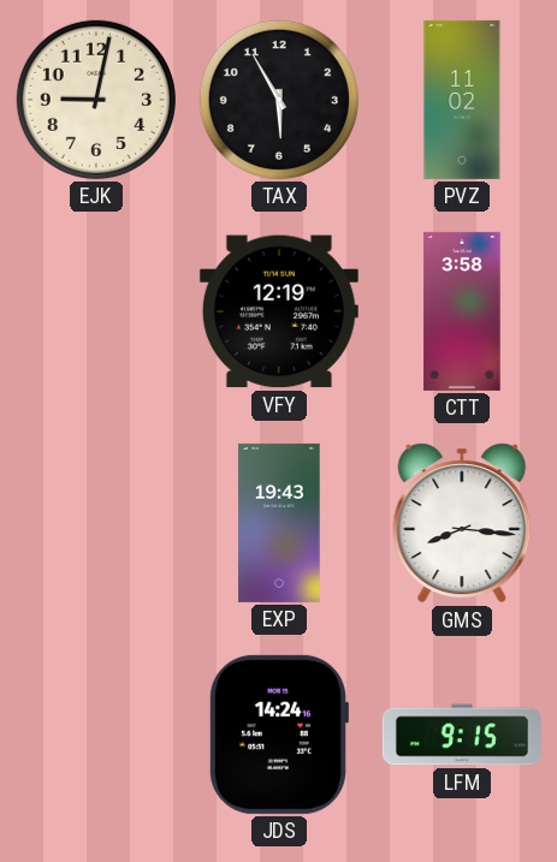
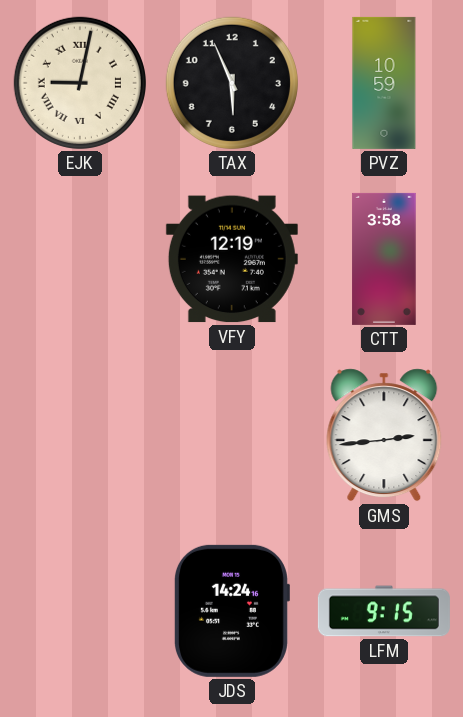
EJK numerals: Arabic -> Roman (80, 83)
TAX: 5:55 -> 5:56 (232, 83)
PVZ: 11:02 -> 10:59 (384, 83)
EXP: 19:43 -> none (279, 523)
GMS: 8:16 -> 2:44 (384, 435)
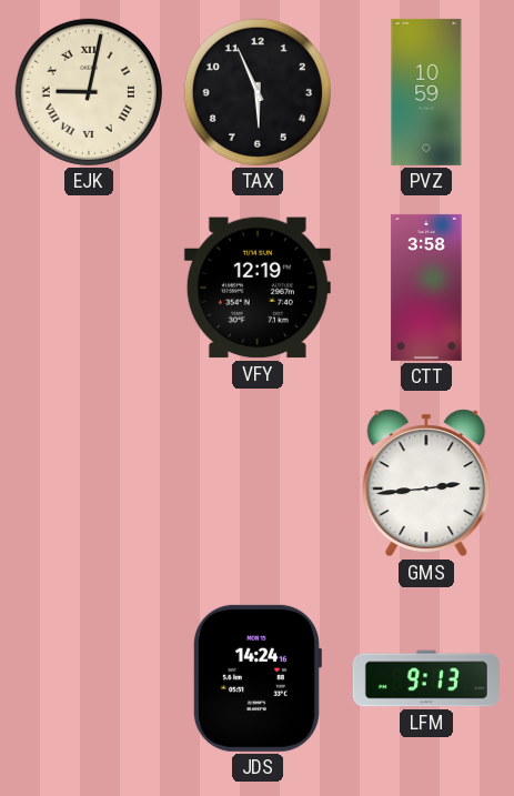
LFM: 9:15 -> 9:13 (426, 678)
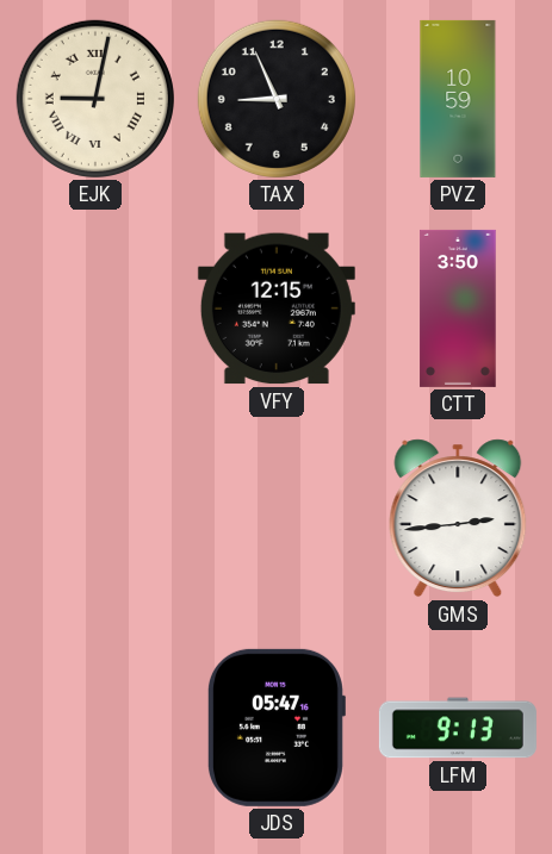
TAX: 5:56 -> 8:56 (277, 99)
VFY: 12:19 -> 12:15 (277, 308)
CTT: 3:58 -> 3:50 (458, 308)
JDS: 14:24 -> 05:47 (275, 728)
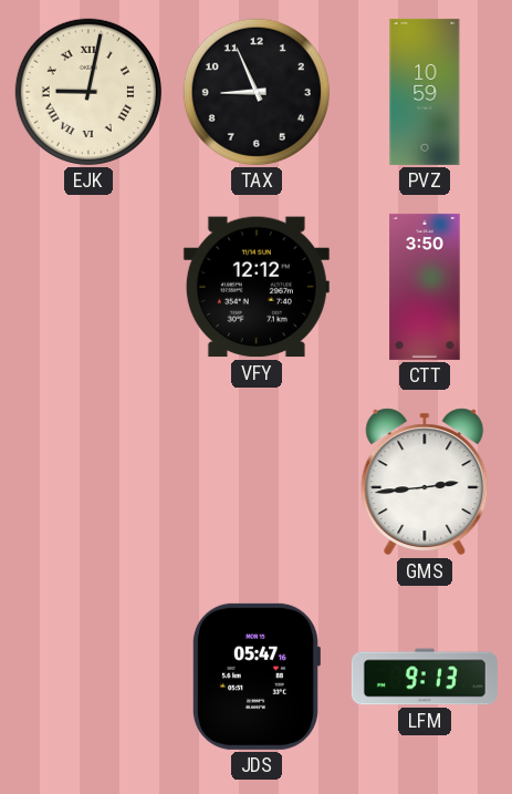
VFY: 12:15 -> 12:12 (257, 287)
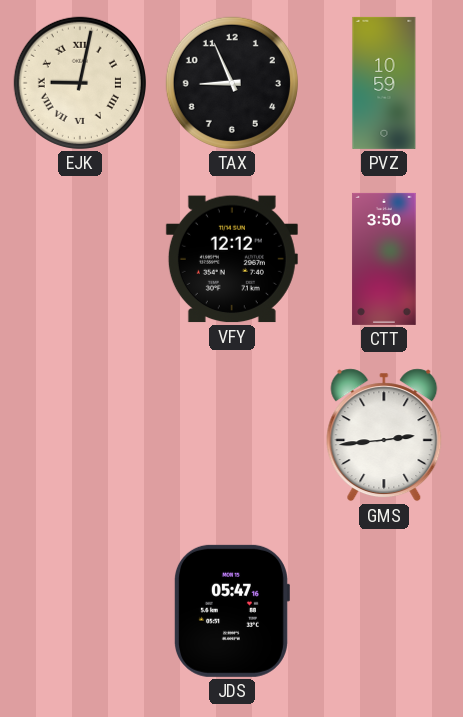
LFM: 9:13 -> none (425, 677)
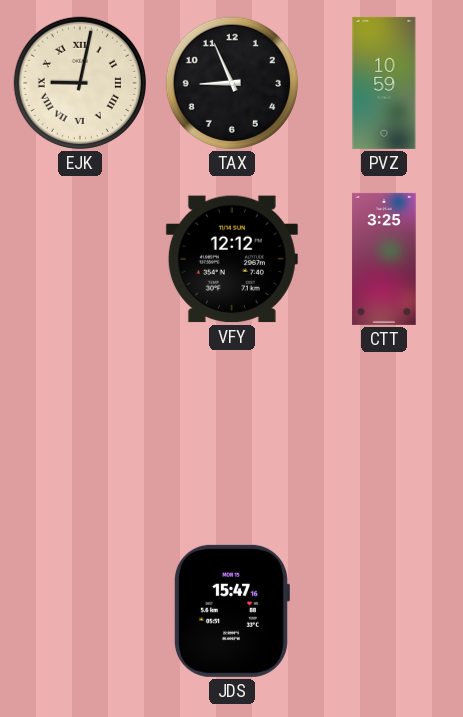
CTT: 3:50 -> 3:25 (384, 259)
GMS: 2:44 -> none (384, 435)
JDS: 05:47 -> 15:47 (231, 611)
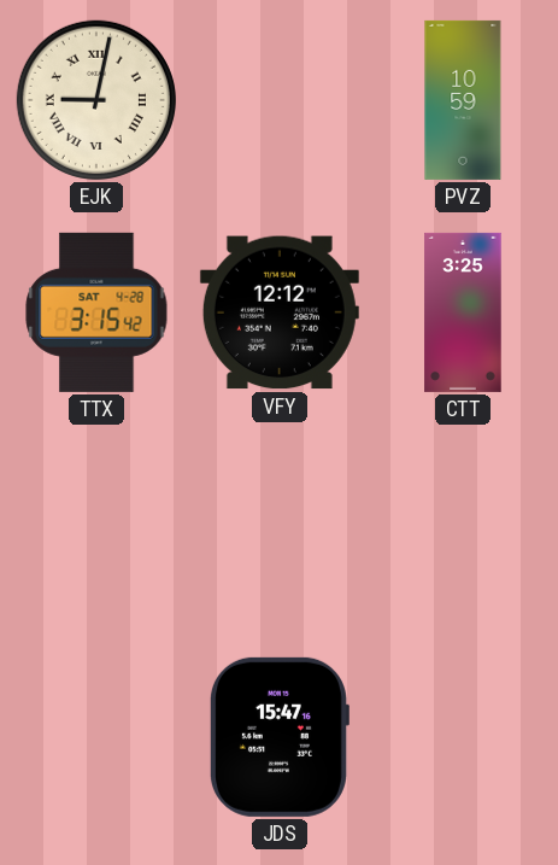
TAX: 8:56 -> none (232, 83)
TTX: none -> 3:15 (96, 312)
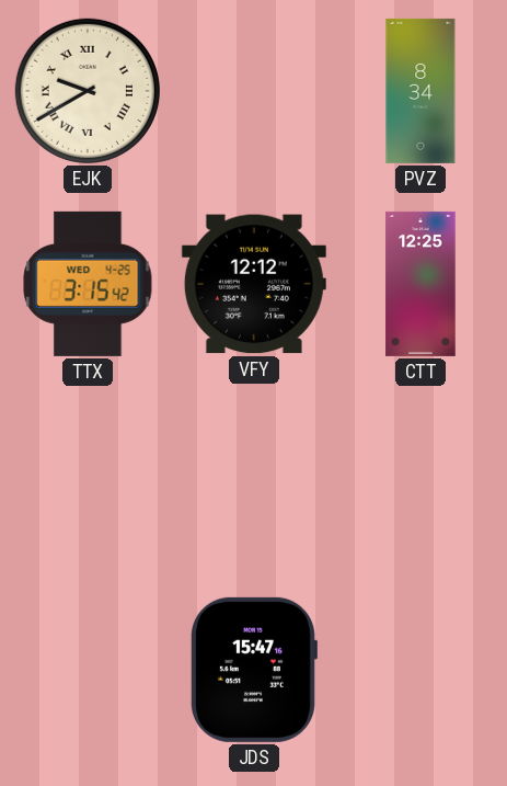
EJK: 9:02 -> 9:40 (88, 91)
PVZ: 10:59 -> 8:34 (420, 91)
TTX date: SAT 4-28 -> WED 4-25 (88, 284)
CTT: 3:25 -> 12:25 (420, 284)
